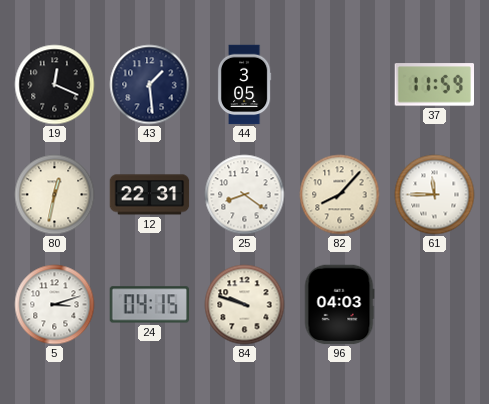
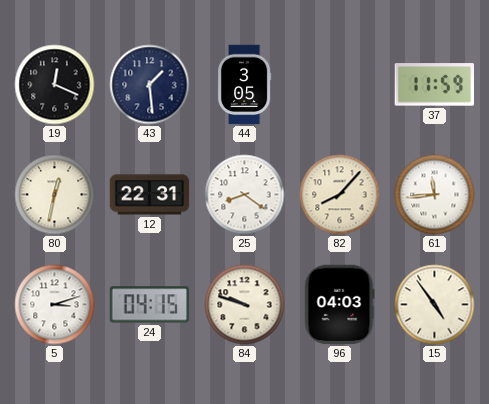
61: 11:45 -> 11:44 (435, 195)
15: none -> 4:54 (435, 305)
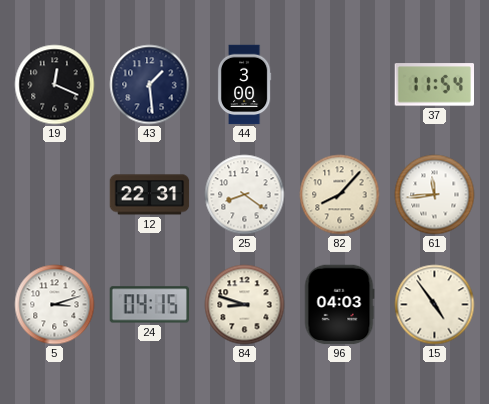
44: 3:05 -> 3:00 (244, 85)
37: 11:59 -> 11:54 (434, 85)
80: 12:32 -> none (55, 195)
84: 9:48 -> 8:48 (245, 305)
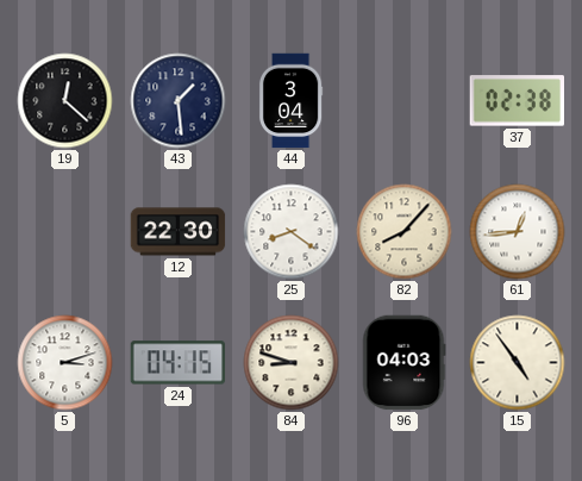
19: 12:19 -> 12:22 (65, 101)
44: 3:00 -> 3:04 (290, 101)
37: 11:54 -> 02:38 (517, 101)
12: 22:31 -> 22:30 (179, 232)
61: 11:44 -> 12:44 (518, 232)
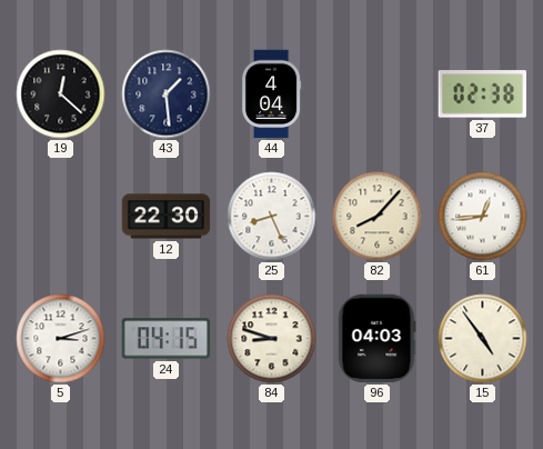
44: 3:04 -> 4:04 (271, 94)
25: 8:21 -> 8:26 (272, 217)
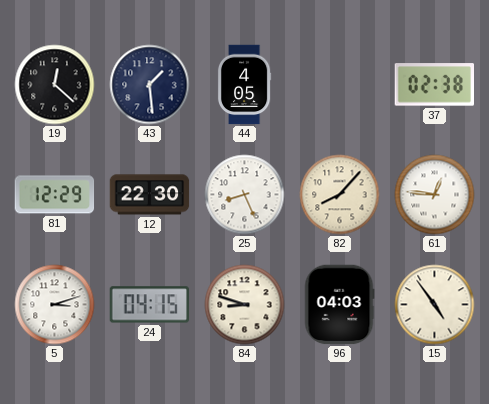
44: 4:04 -> 4:05 (244, 85)
81: none -> 12:29 (55, 195)
61: 12:44 -> 12:46 (435, 195)
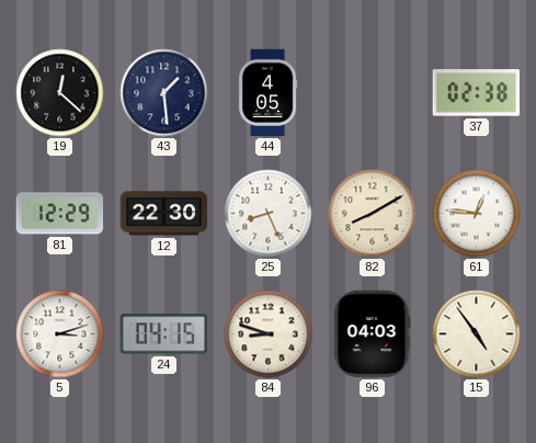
82: 8:07 -> 8:10 (373, 214)
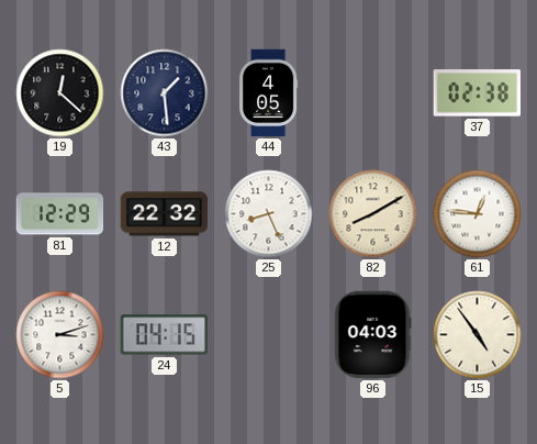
12: 22:30 -> 22:32 (165, 214)
84: 8:48 -> none (269, 334)
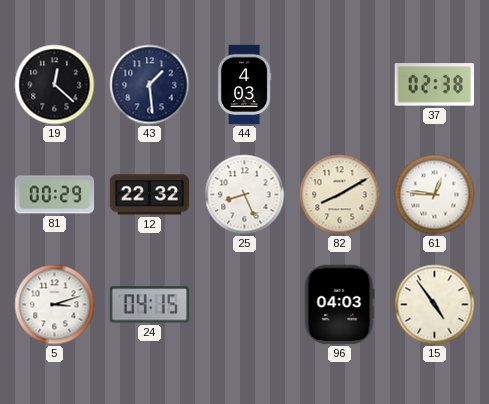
44: 4:05 -> 4:03 (244, 85)
81: 12:29 -> 00:29 (55, 195)
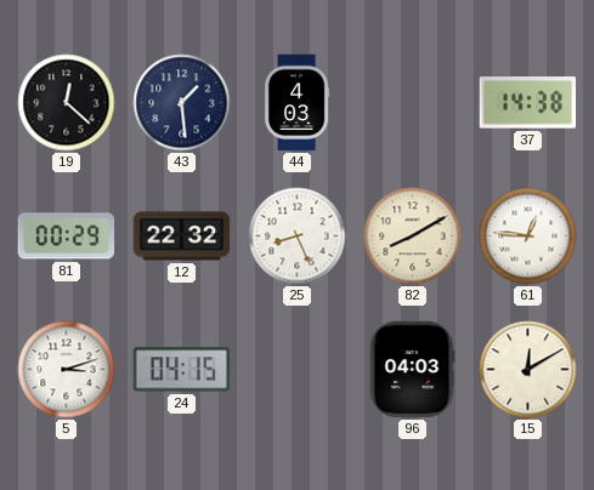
37: 02:38 -> 14:38 (527, 103)
15: 4:54 -> 12:10 (528, 370)
